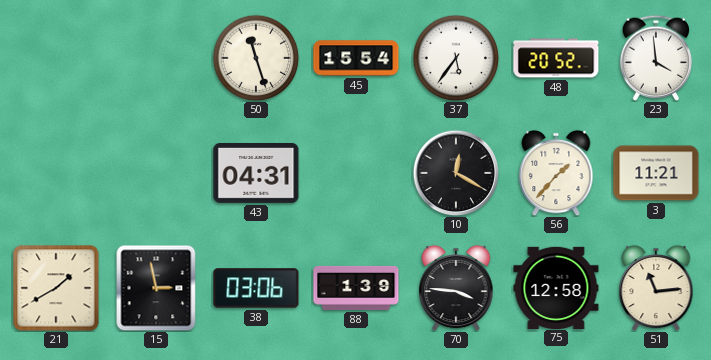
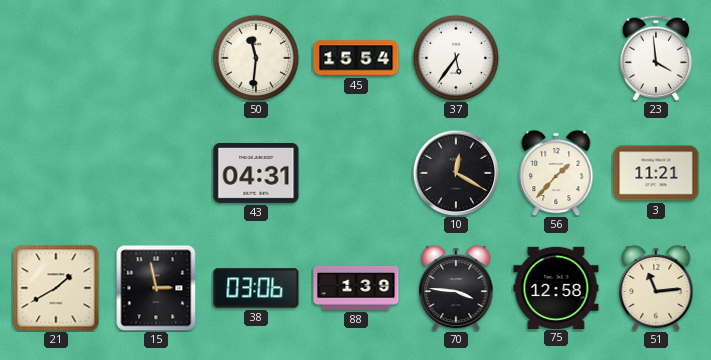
50: 11:27 -> 11:31 (256, 58)
48: 20:52 -> none (556, 58)
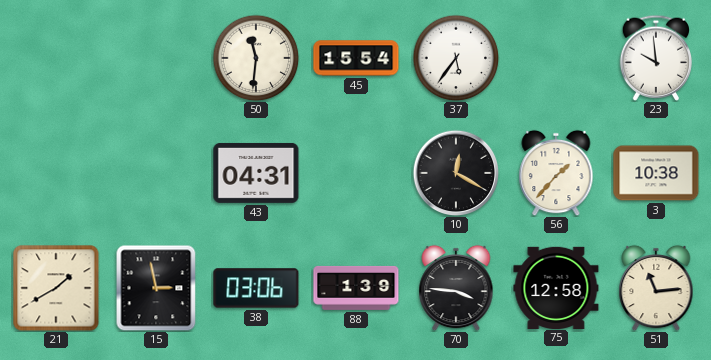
23: 3:59 -> 9:59 (656, 58)
3: 11:21 -> 10:38 (656, 173)
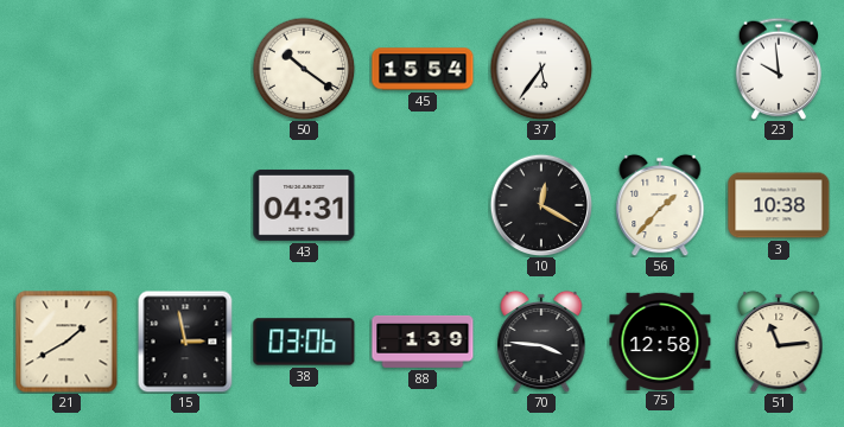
50: 11:31 -> 10:21 (304, 69)
